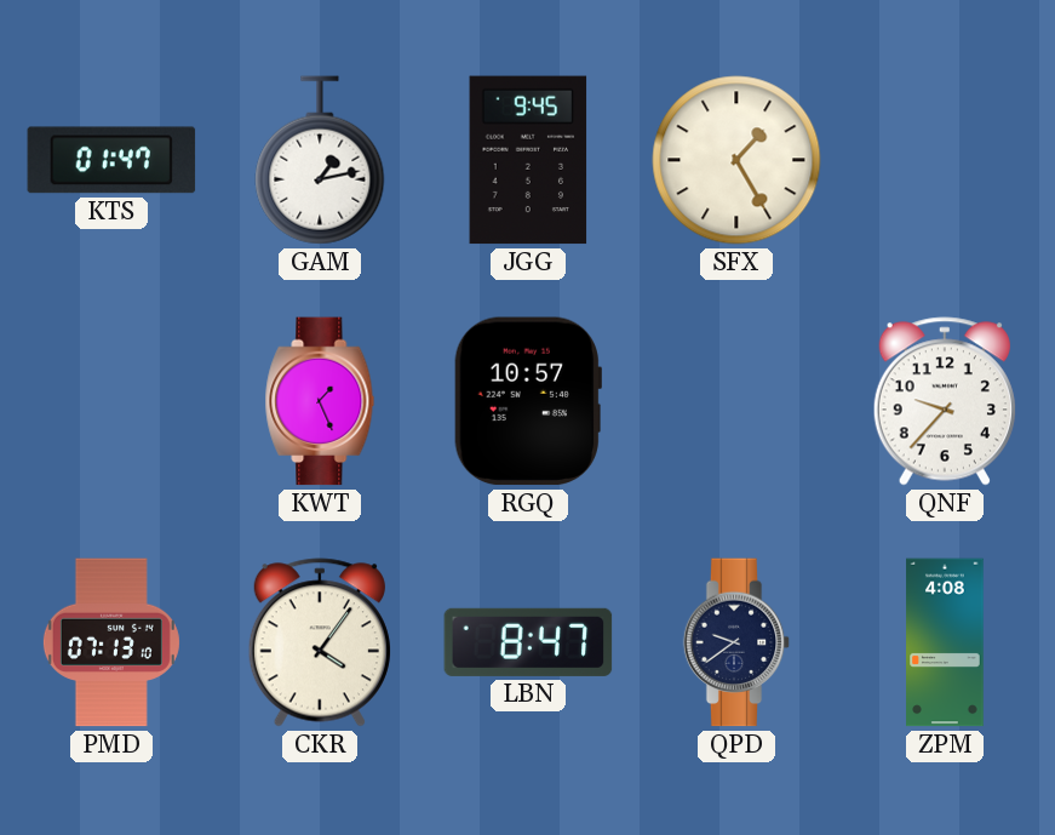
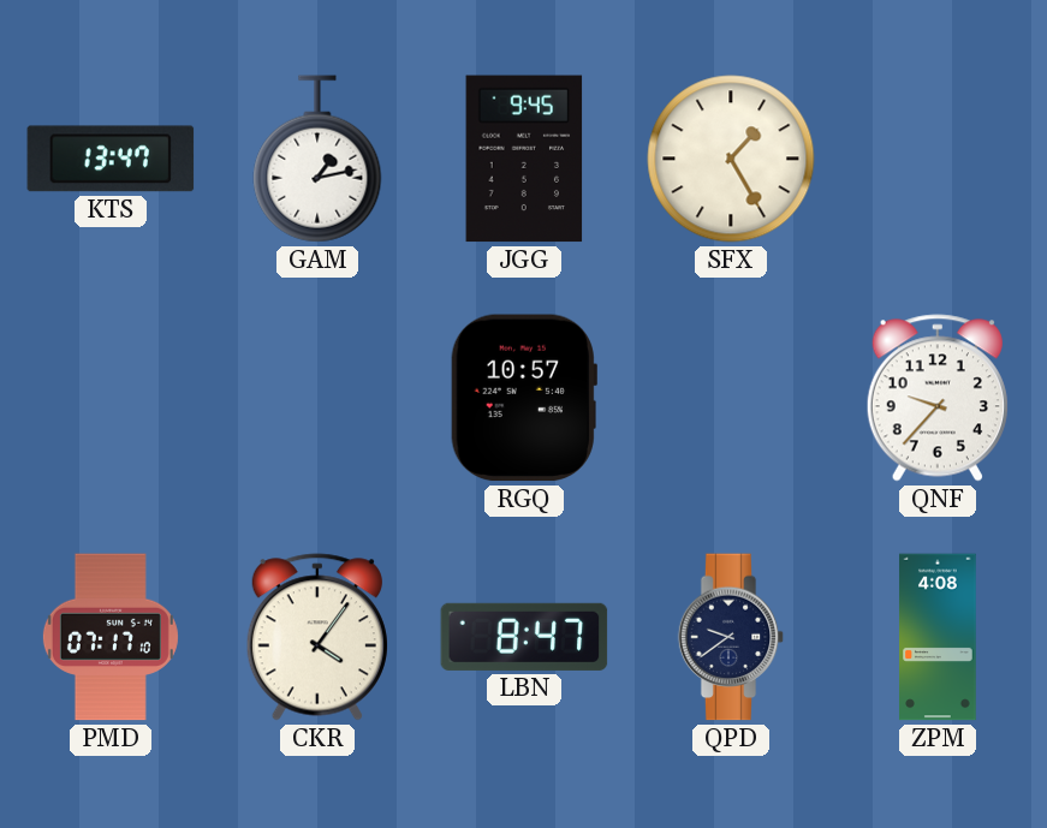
KTS: 01:47 -> 13:47 (111, 159)
KWT: 1:26 -> none (320, 401)
PMD: 07:13 -> 07:17 (111, 637)
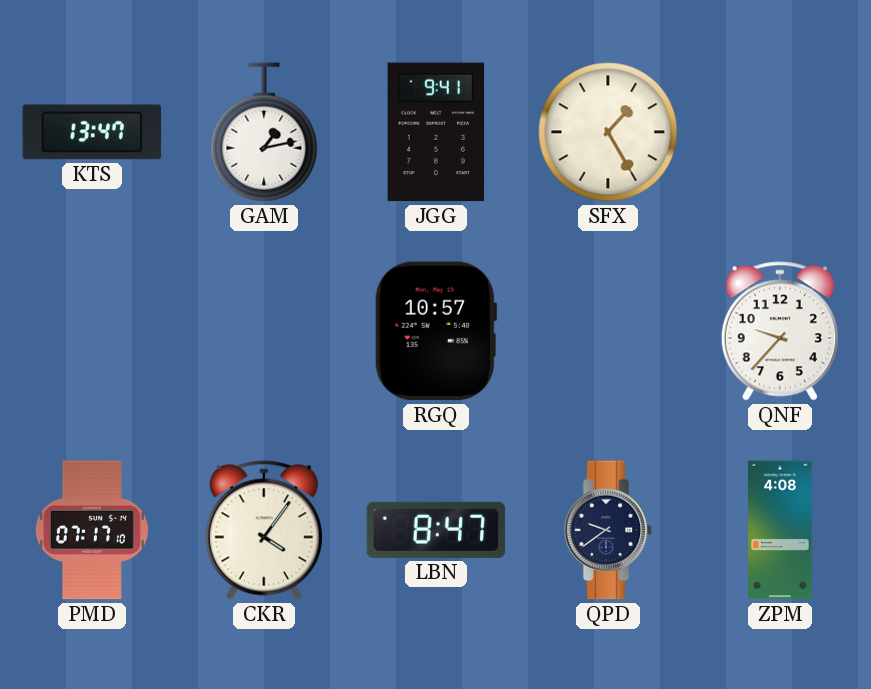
JGG: 9:45 -> 9:41 (436, 132)
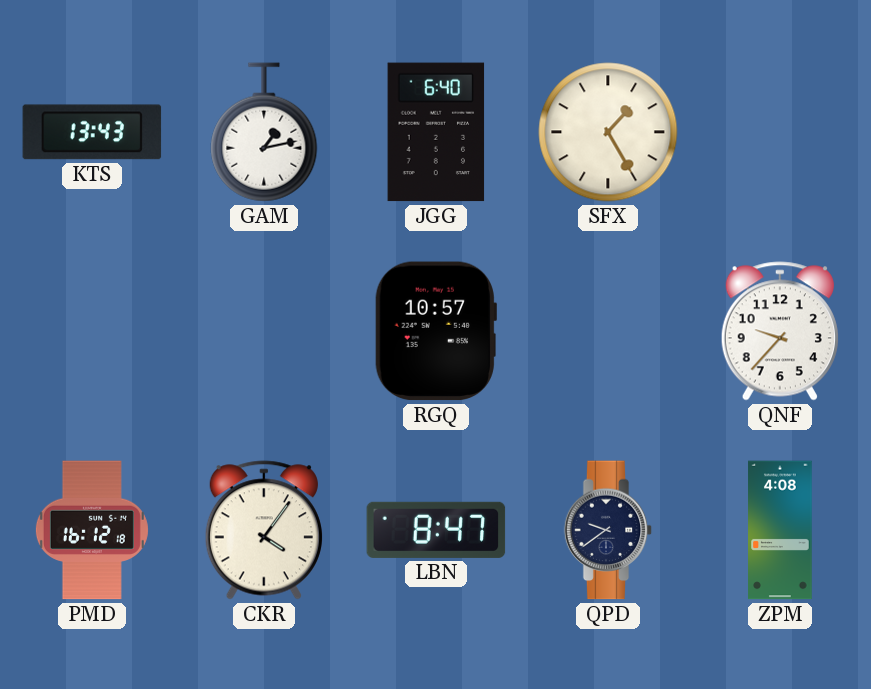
KTS: 13:47 -> 13:43 (92, 132)
JGG: 9:41 -> 6:40 (436, 132)
PMD: 07:17 -> 16:12 (92, 530)
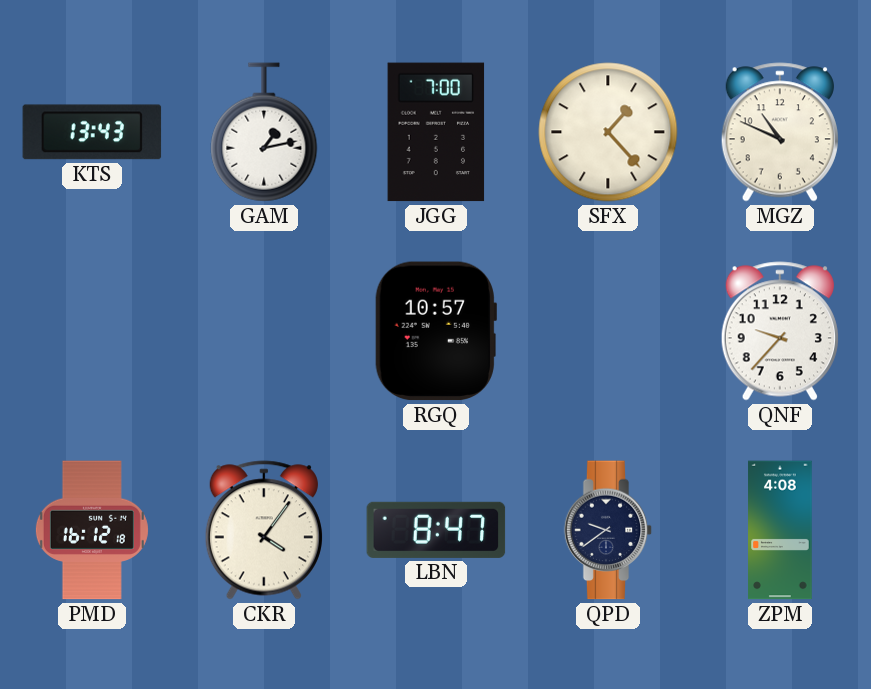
JGG: 6:40 -> 7:00 (436, 132)
SFX: 1:25 -> 1:23 (608, 132)
MGZ: none -> 10:49 (780, 132)
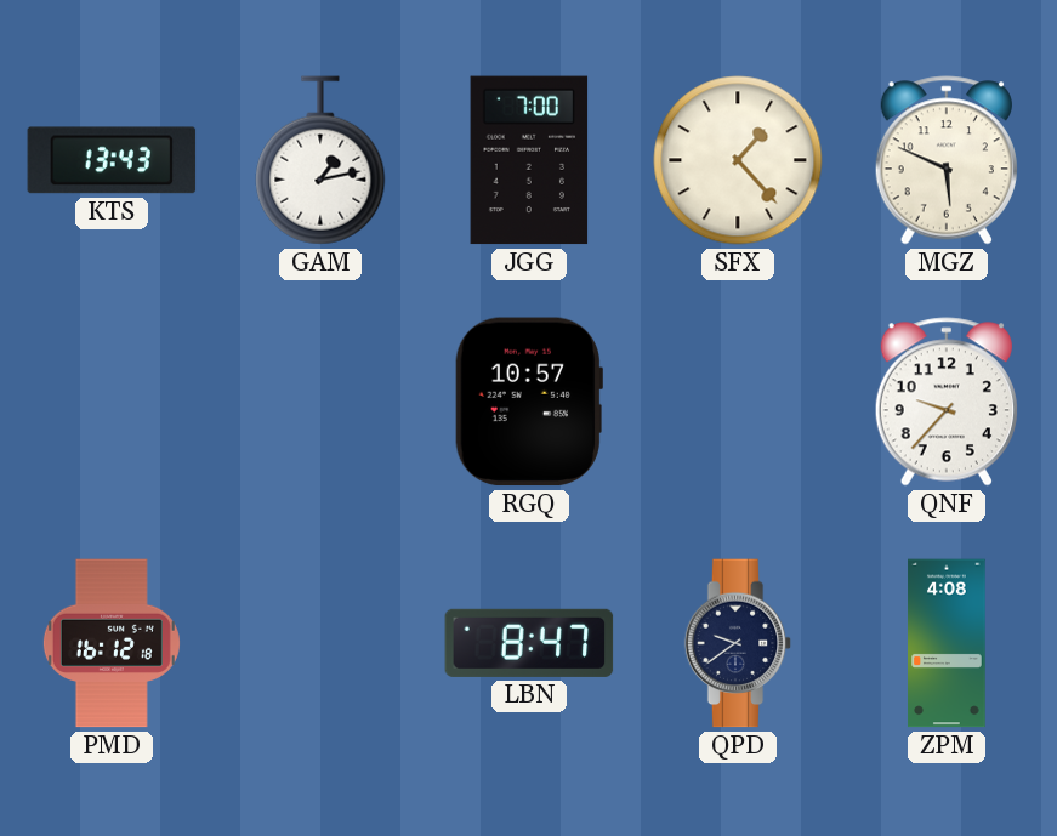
MGZ: 10:49 -> 5:49 (947, 160)
CKR: 4:06 -> none (264, 530)
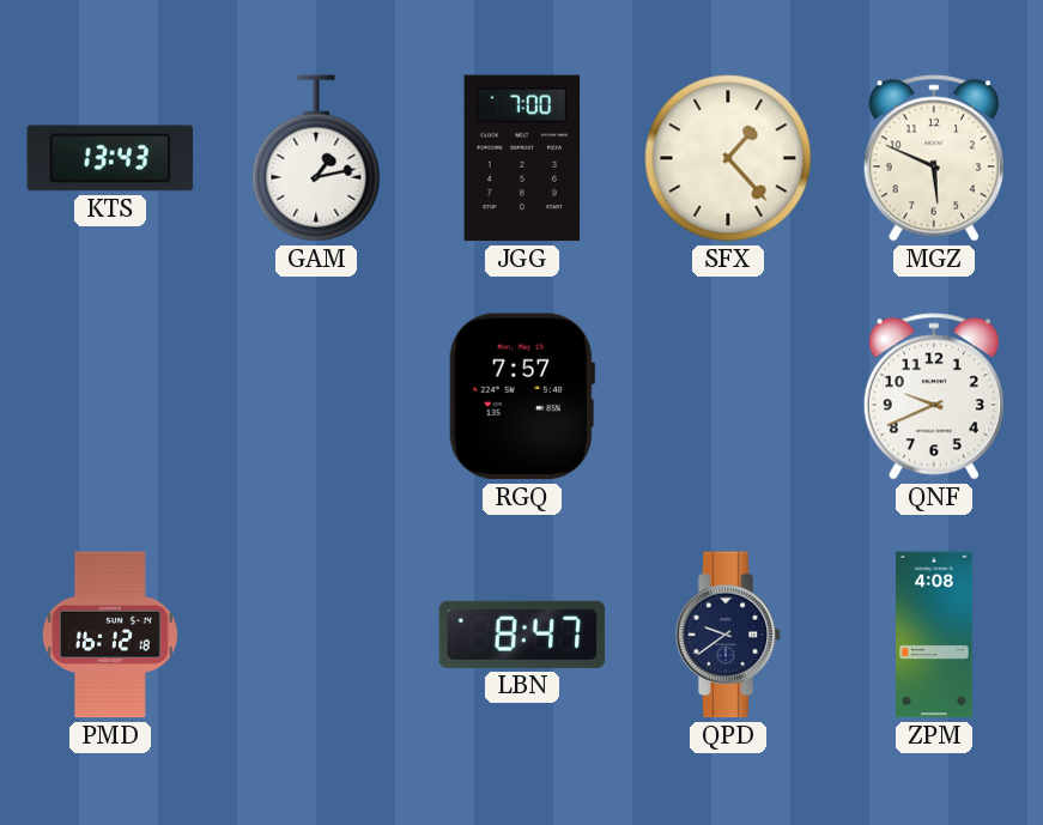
RGQ: 10:57 -> 7:57 (521, 396)
QNF: 9:37 -> 9:41 (934, 396)
